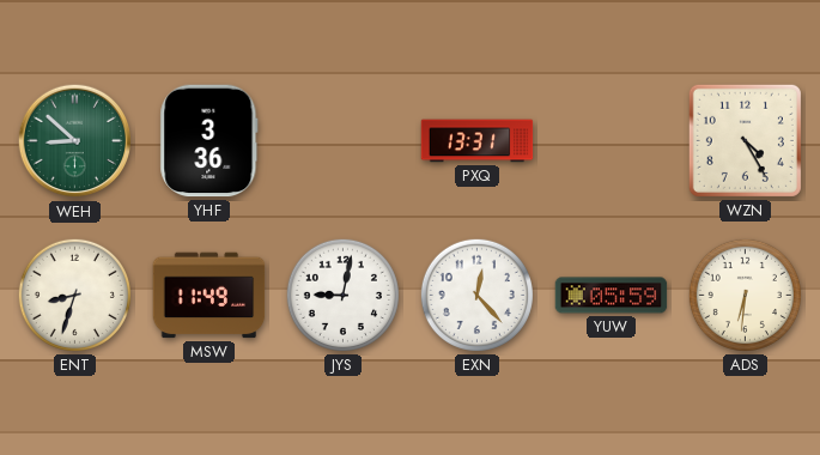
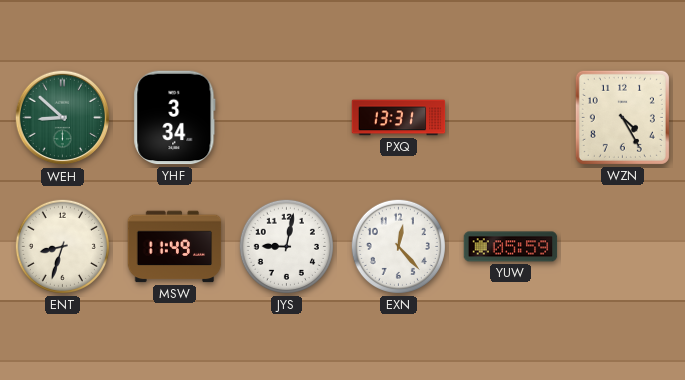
YHF: 3:36 -> 3:34 (175, 118)
ADS: 6:31 -> none (745, 295)
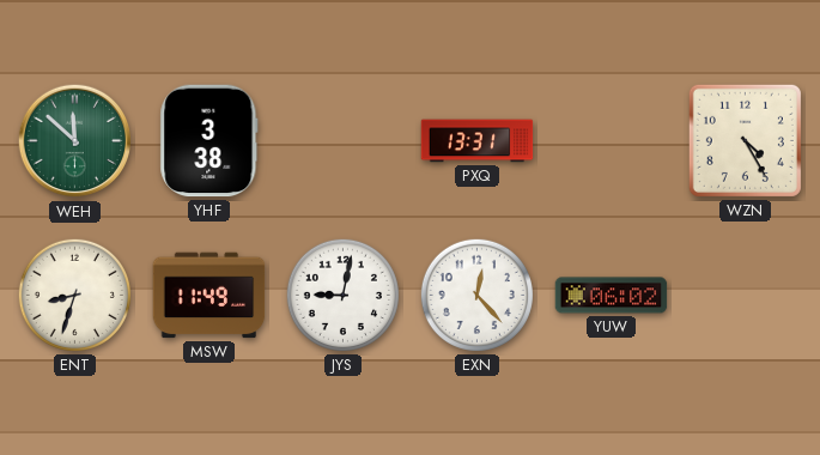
WEH: 8:52 -> 11:52 (75, 141)
YHF: 3:34 -> 3:38 (209, 141)
YUW: 05:59 -> 06:02 (612, 296)
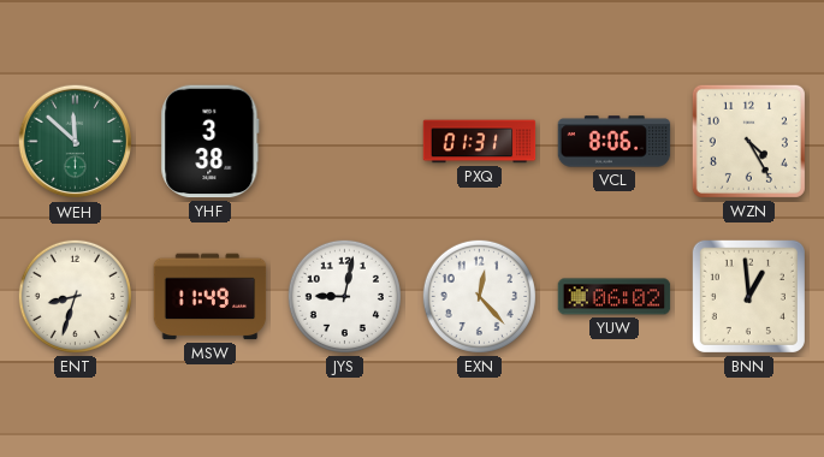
PXQ: 13:31 -> 01:31 (480, 142)
VCL: none -> 8:06 (615, 142)
BNN: none -> 12:59 (748, 296)
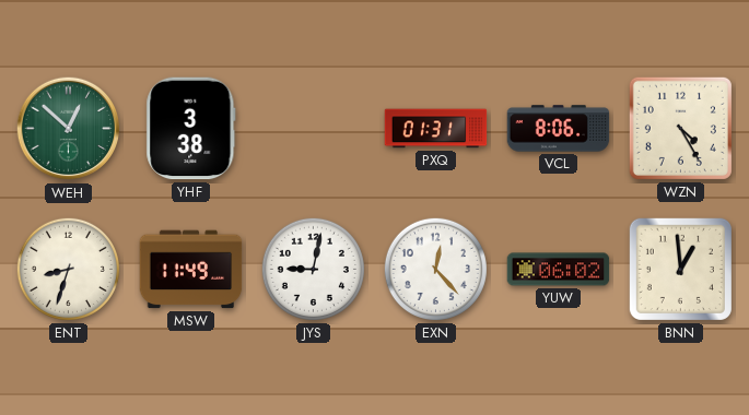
WEH: 11:52 -> 12:52 (69, 129)
